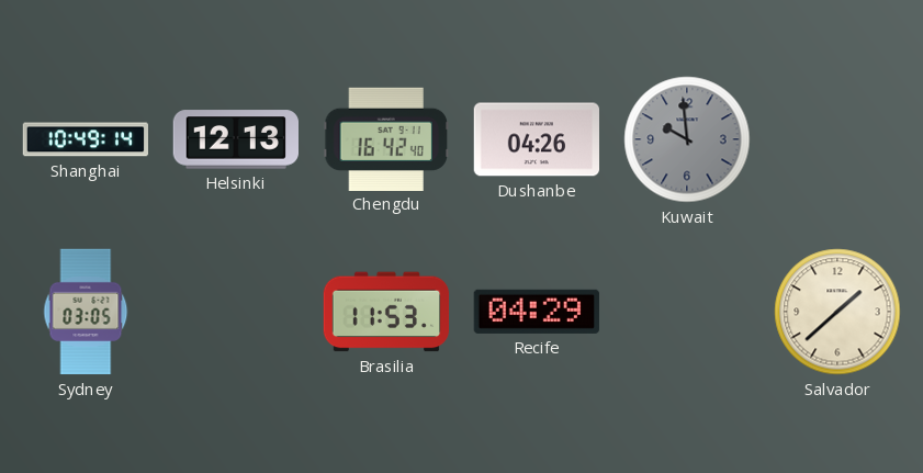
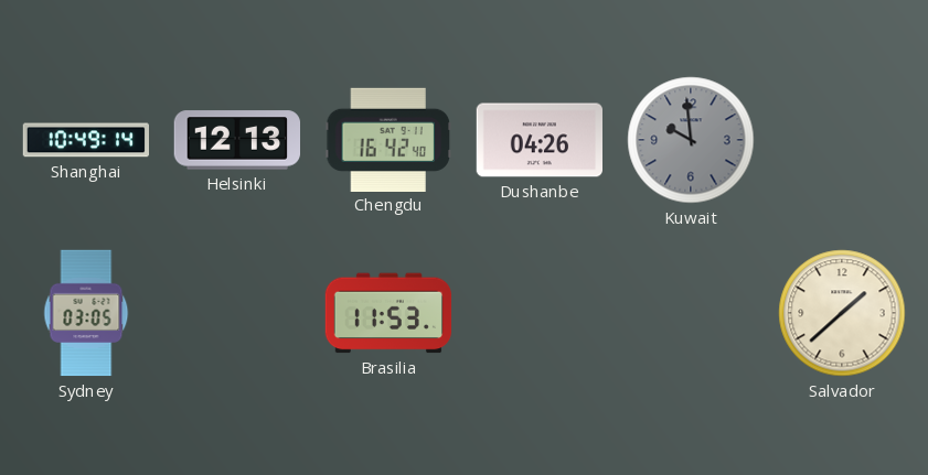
Recife: 04:29 -> none (537, 312)
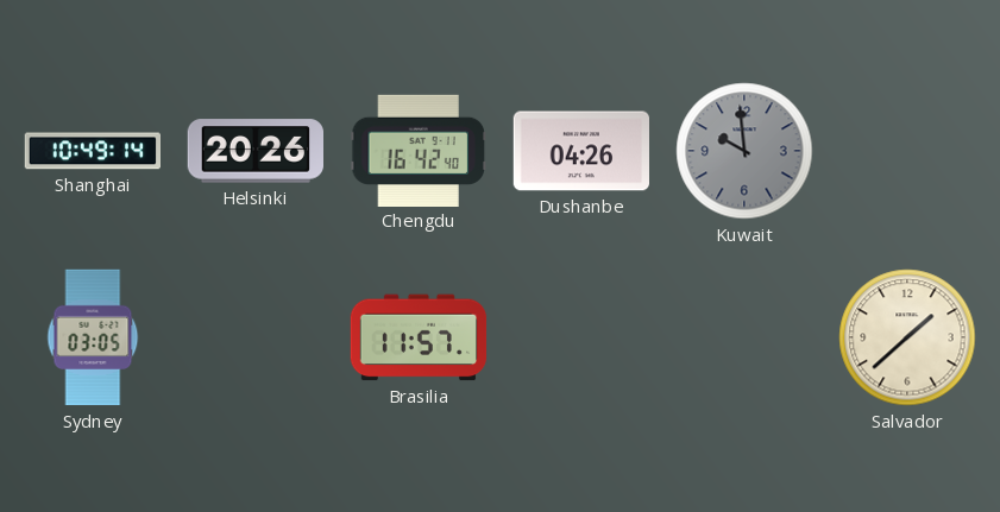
Helsinki: 12:13 -> 20:26 (254, 151)
Brasilia: 11:53 -> 11:57 (419, 337)
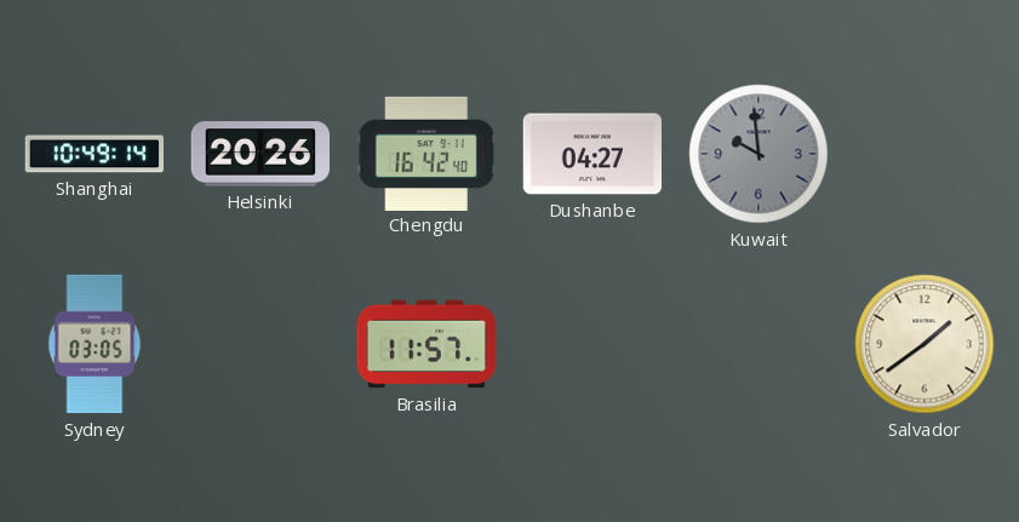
Dushanbe: 04:26 -> 04:27 (591, 154)
Salvador: 1:38 -> 1:39 (924, 344)
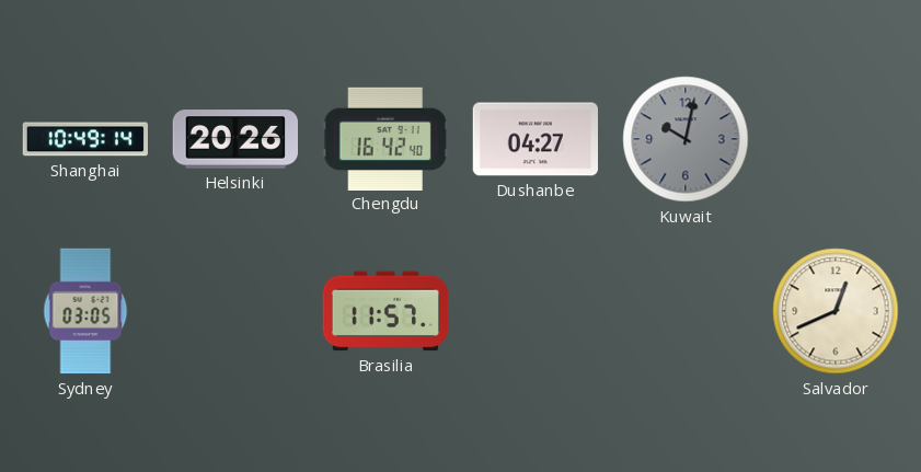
Kuwait: 9:59 -> 10:02 (686, 139)
Salvador: 1:39 -> 12:41 (836, 311)
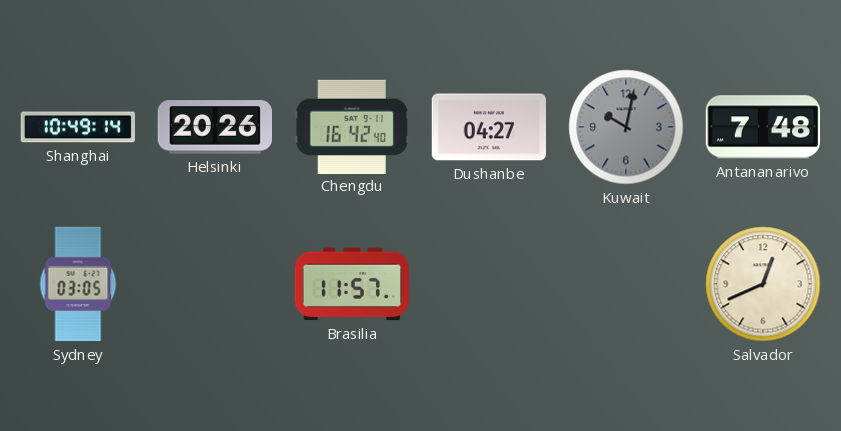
Antananarivo: none -> 7:48 (763, 127)
